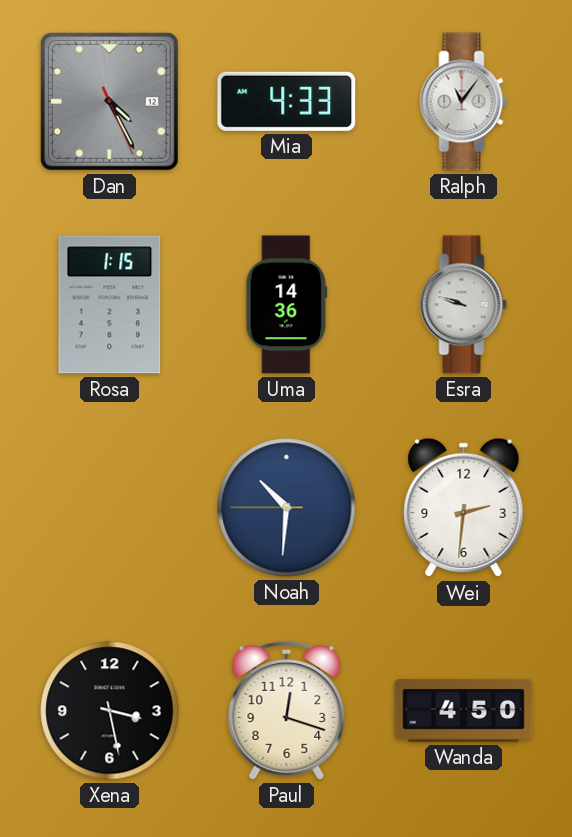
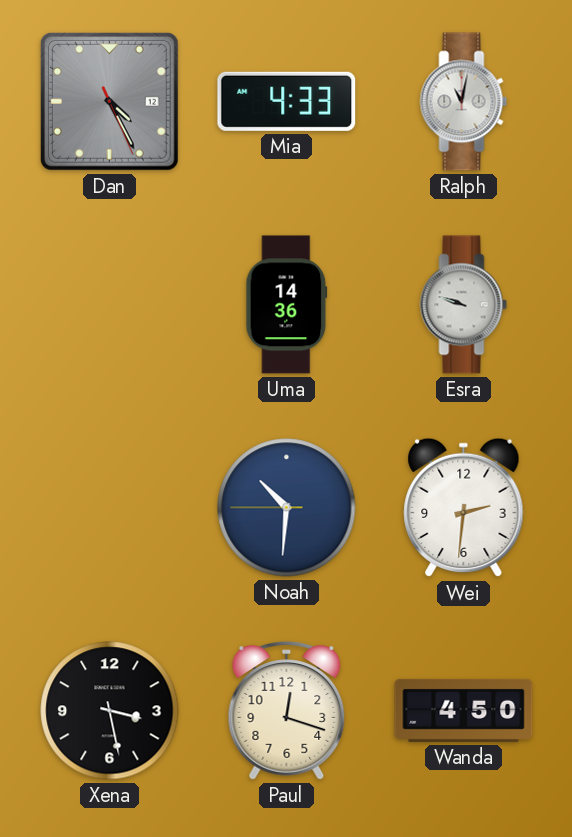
Ralph: 11:06 -> 11:02 (464, 102)
Rosa: 1:15 -> none (110, 305)
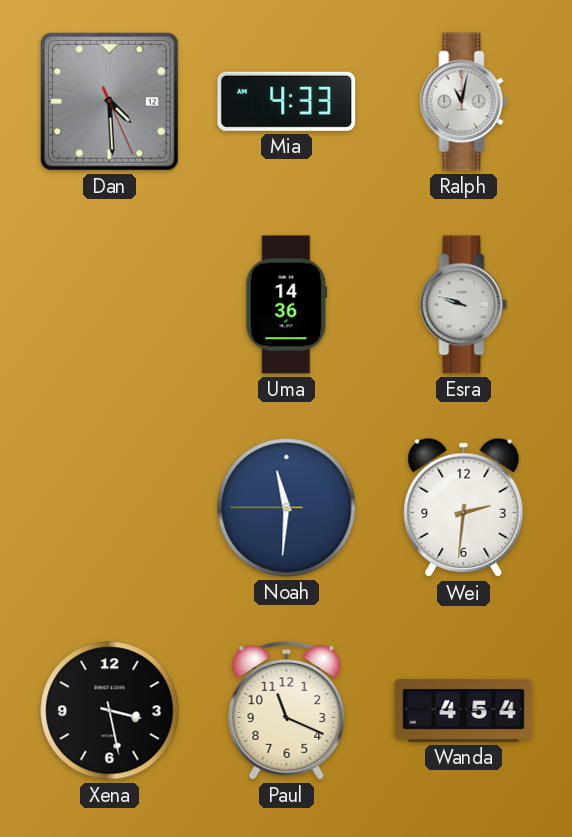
Dan: 4:25 -> 4:29 (109, 101)
Noah: 10:30 -> 11:30 (287, 508)
Paul: 12:18 -> 11:19 (287, 711)
Wanda: 4:50 -> 4:54 (464, 710)
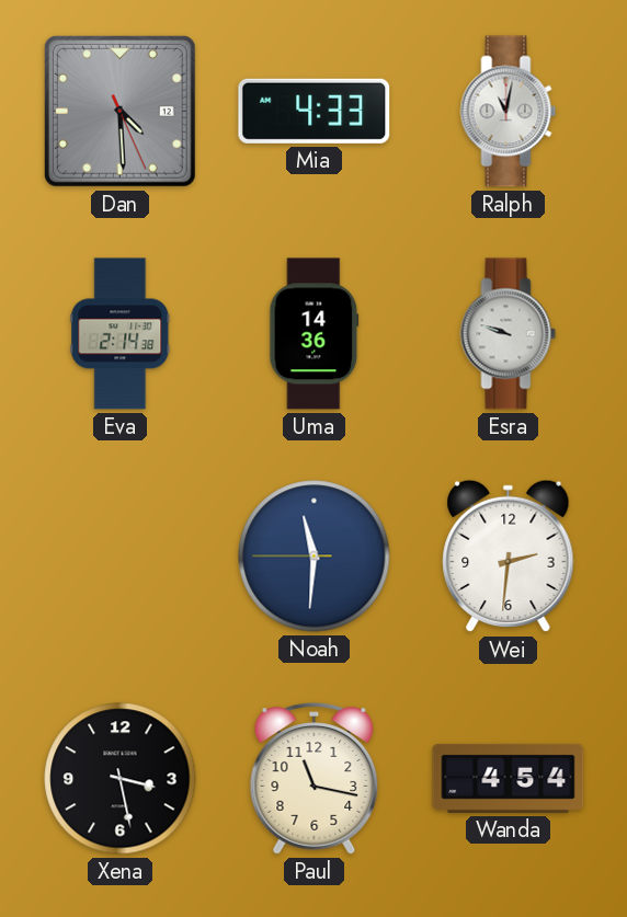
Eva: none -> 2:14 (121, 334)
Paul: 11:19 -> 11:17 (315, 779)
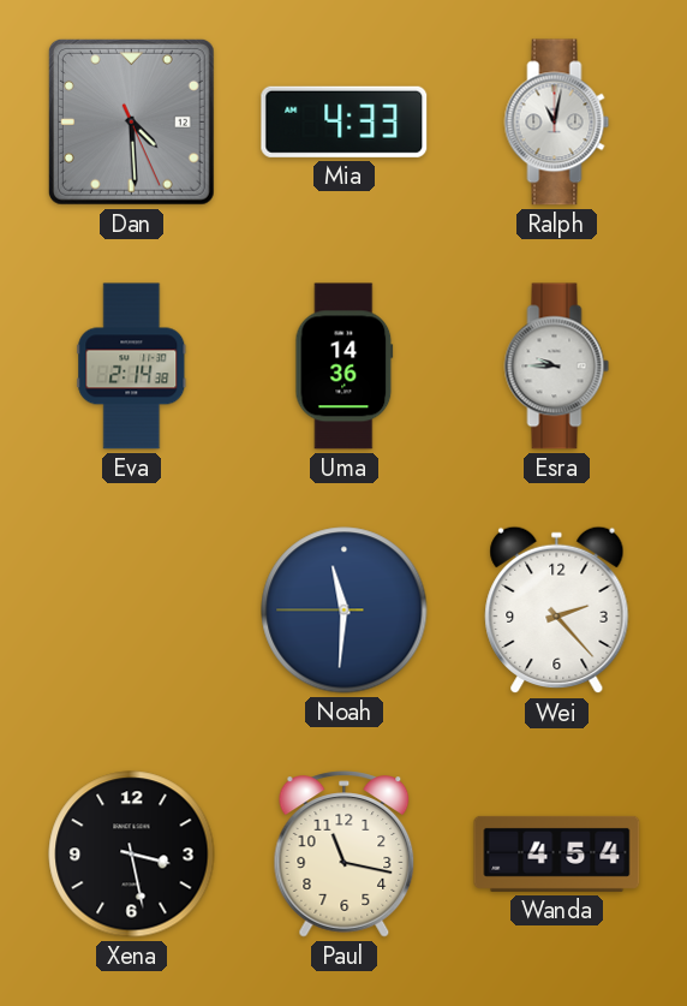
Esra: 9:48 -> 9:45 (557, 367)
Wei: 2:31 -> 2:23 (557, 611)
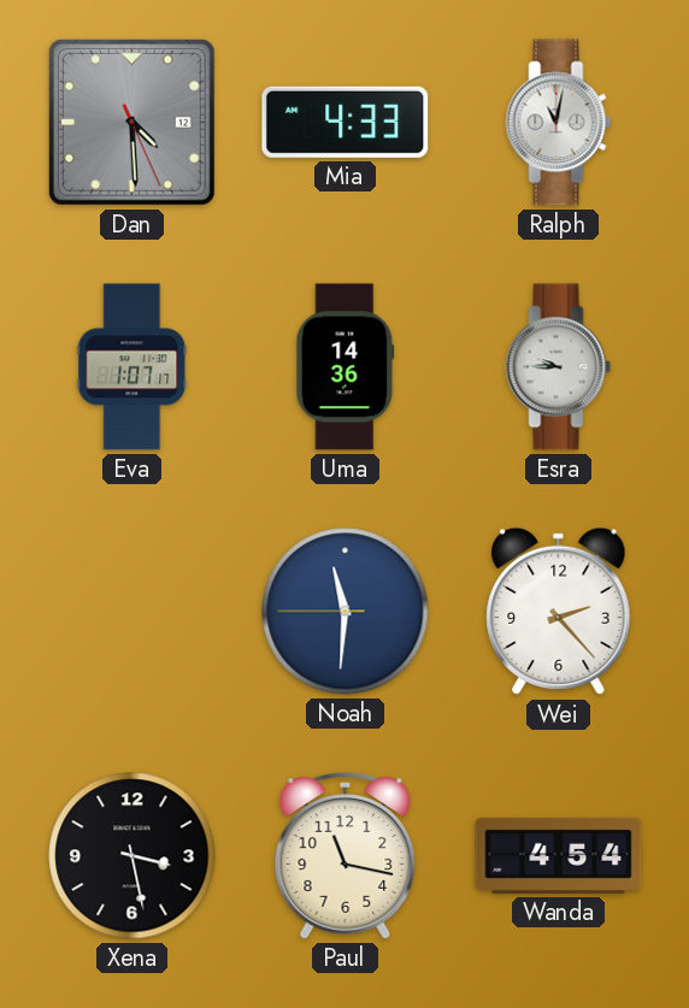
Eva: 2:14 -> 1:07 (132, 367)
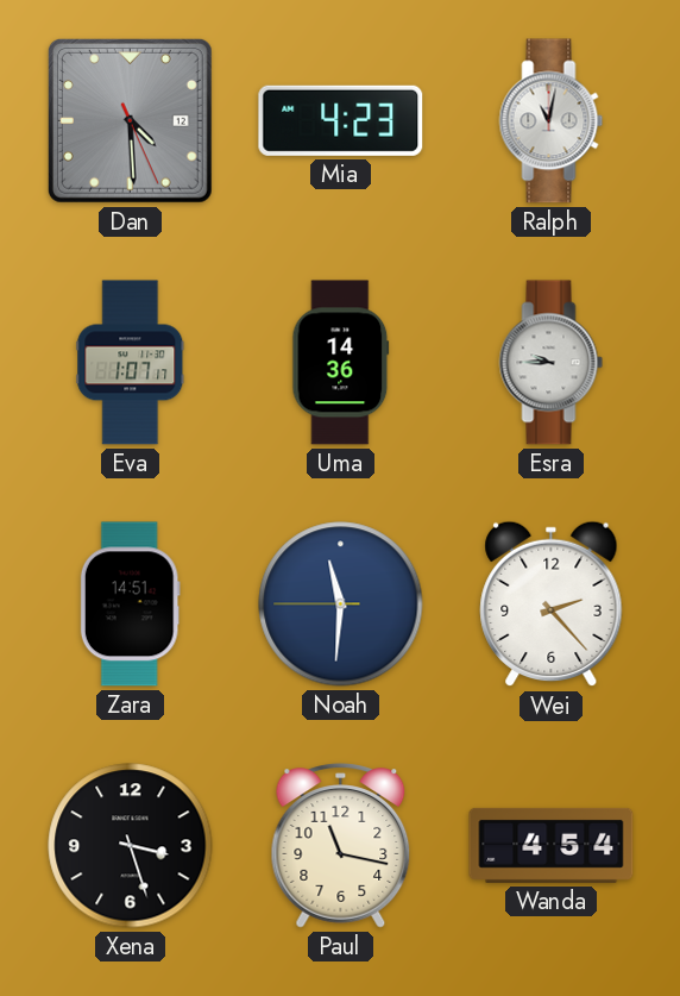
Mia: 4:33 -> 4:23 (341, 120)
Zara: none -> 14:51 (130, 605)
Xena: 3:28 -> 3:27 (131, 846)
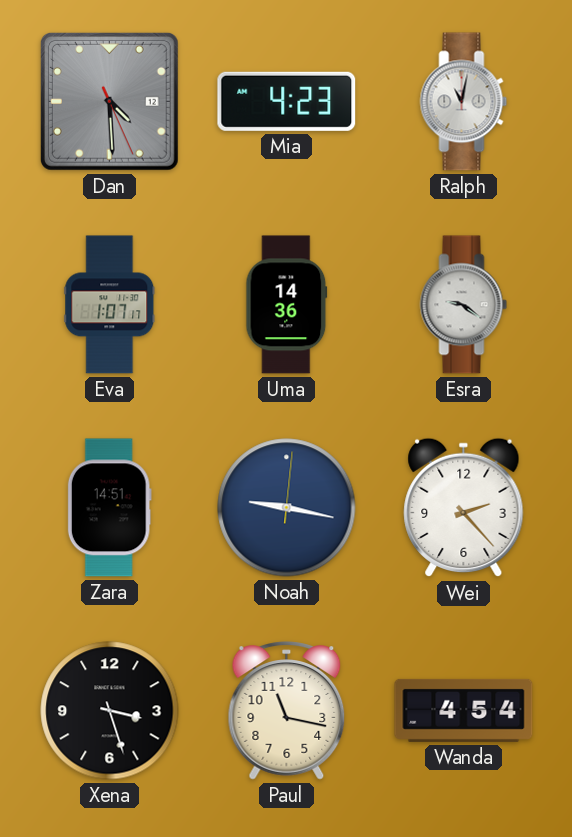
Esra: 9:45 -> 9:21 (464, 305)
Noah: 11:30 -> 9:17 (287, 508)
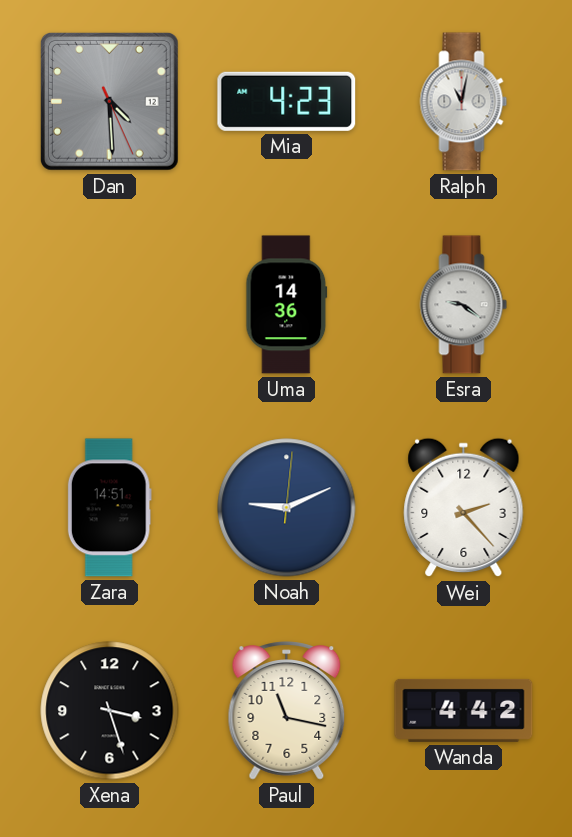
Eva: 1:07 -> none (110, 305)
Noah: 9:17 -> 9:11 (287, 508)
Wanda: 4:54 -> 4:42 (464, 710)
